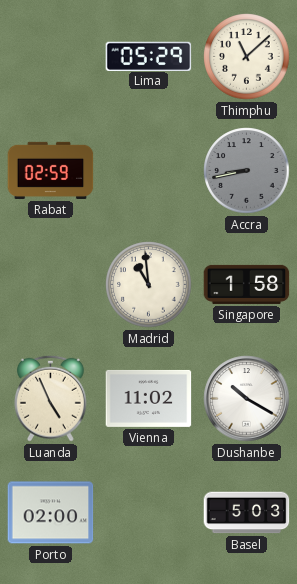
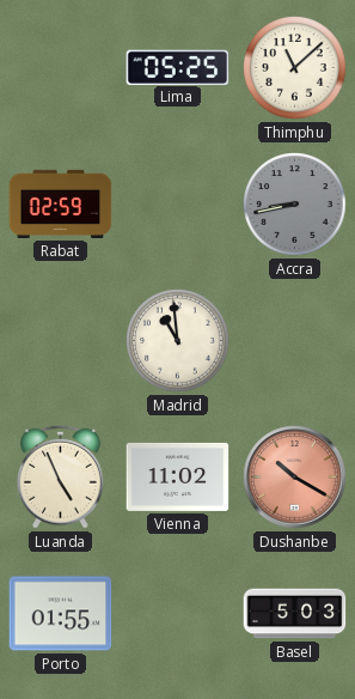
Lima: 05:29 -> 05:25 (178, 67)
Singapore: 1:58 -> none (247, 284)
Dushanbe dial: white -> salmon (295, 478)
Porto: 02:00 -> 01:55 (61, 614)
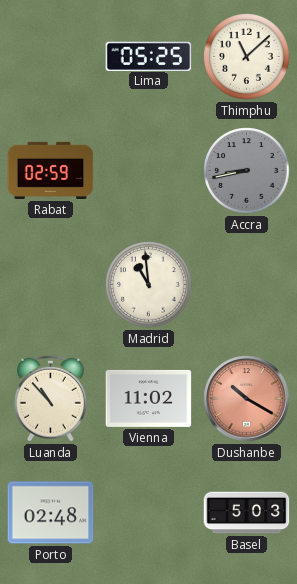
Luanda: 4:56 -> 10:53 (50, 398)
Porto: 01:55 -> 02:48 (51, 513)
